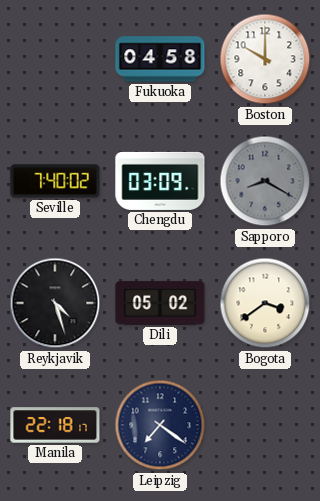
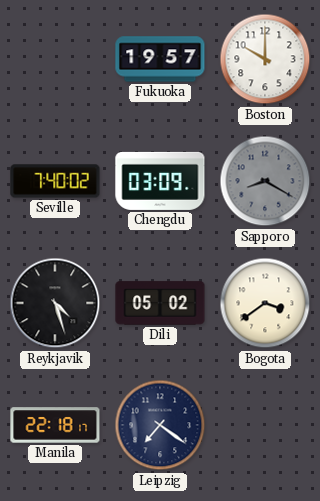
Fukuoka: 04:58 -> 19:57 (160, 59)
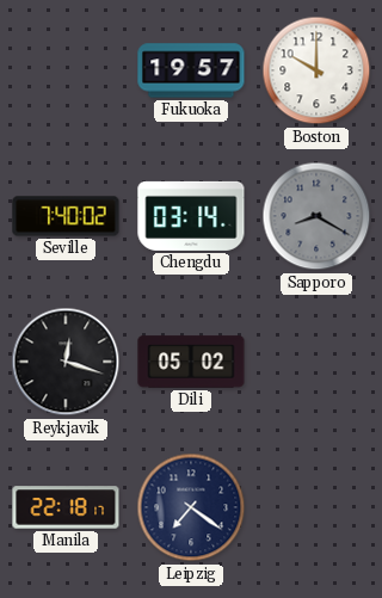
Chengdu: 03:09 -> 03:14 (191, 216)
Reykjavik: 4:27 -> 12:18 (66, 362)
Bogota: 3:39 -> none (265, 303)
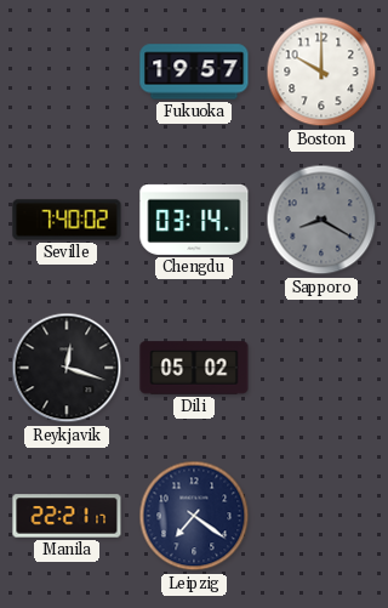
Manila: 22:18 -> 22:21 (67, 516)
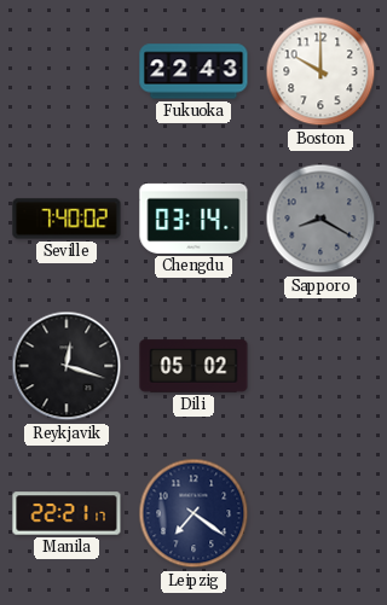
Fukuoka: 19:57 -> 22:43 (193, 71)
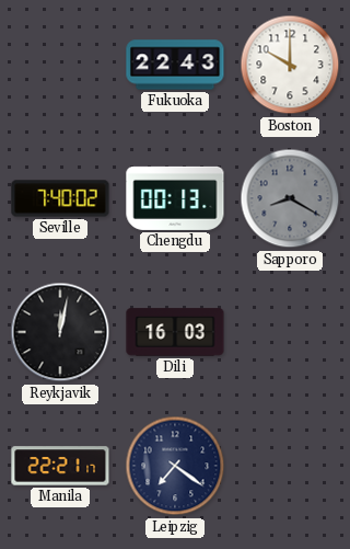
Chengdu: 03:14 -> 00:13 (175, 198)
Reykjavik: 12:18 -> 12:02 (60, 332)
Dili: 05:02 -> 16:03 (175, 332)
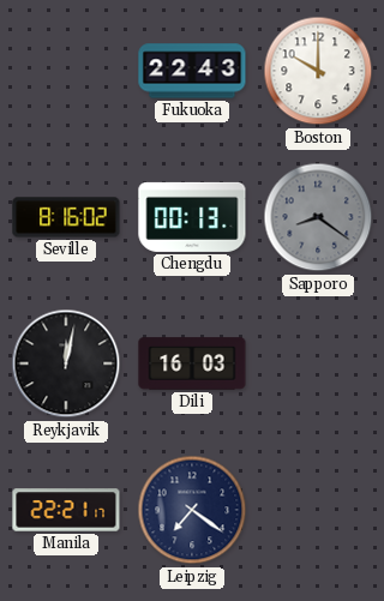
Seville: 7:40 -> 8:16 (66, 217)
Sapporo: 8:20 -> 8:21 (318, 217)
